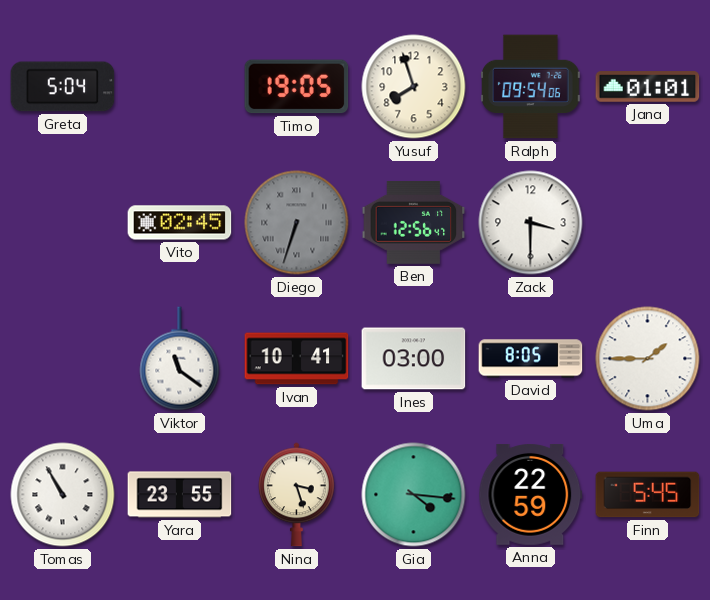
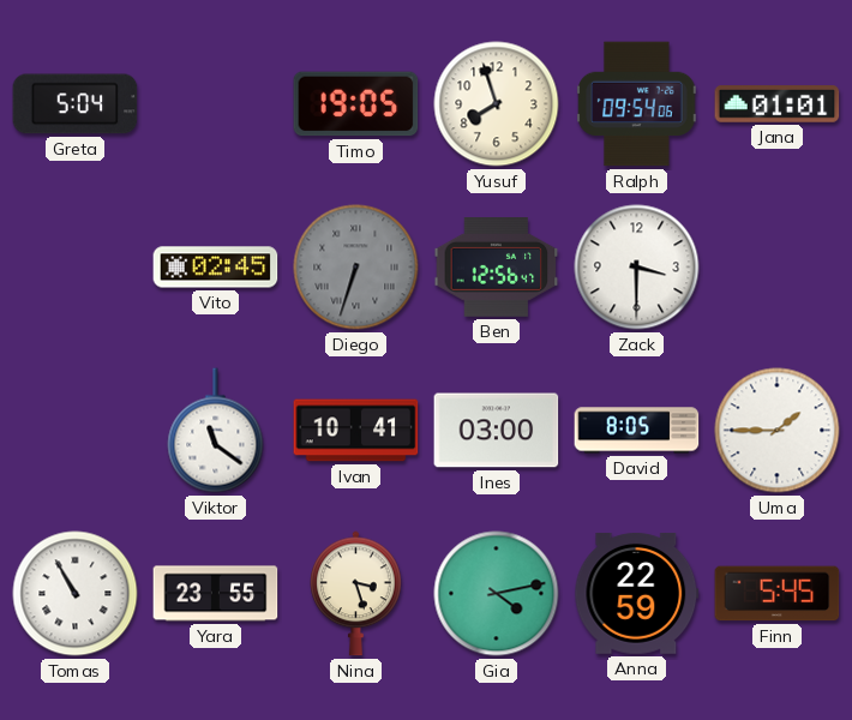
Gia: 4:16 -> 4:13 (497, 594)
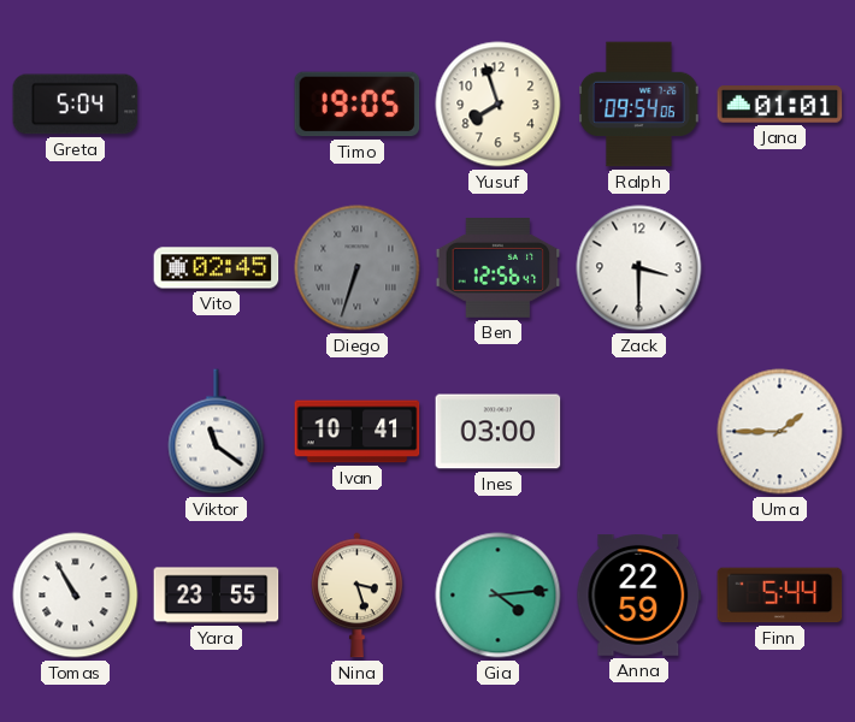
David: 8:05 -> none (637, 431)
Gia: 4:13 -> 4:14 (499, 596)
Finn: 5:45 -> 5:44 (780, 596)
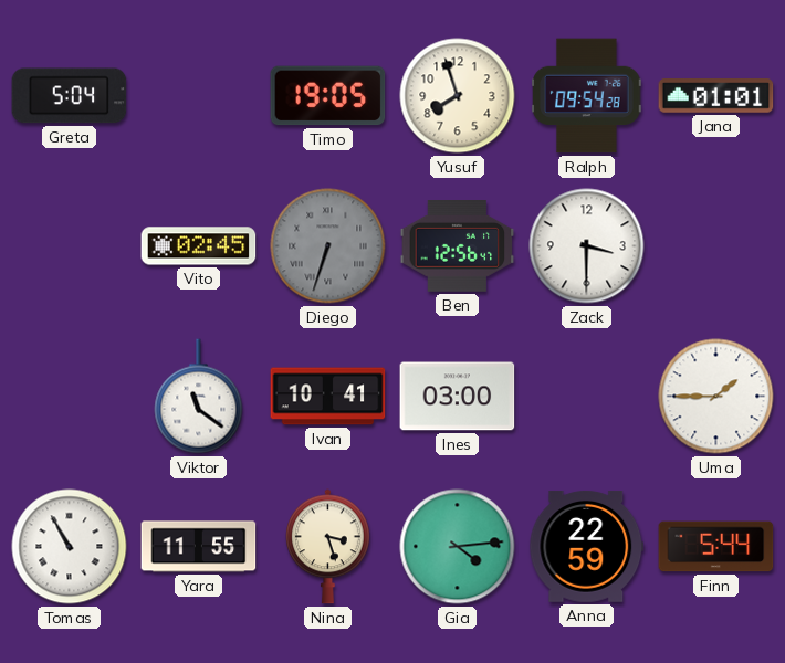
Ralph: 09:54:06 -> 09:54:28 (587, 96)
Yara: 23:55 -> 11:55 (199, 547)
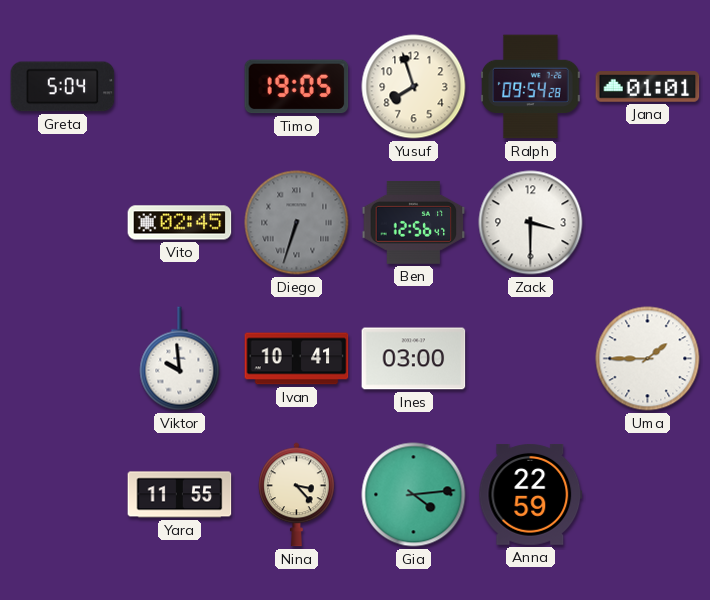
Viktor: 11:21 -> 9:59 (180, 359)
Tomas: 10:55 -> none (70, 547)
Nina: 3:27 -> 3:23 (297, 495)
Finn: 5:44 -> none (716, 547)
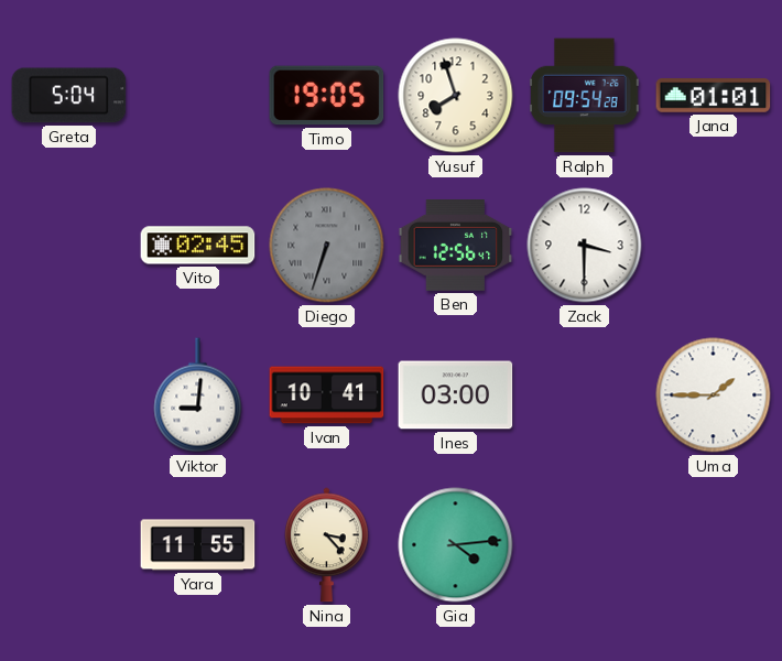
Viktor: 9:59 -> 9:01 (198, 395)
Anna: 22:59 -> none (531, 495)
